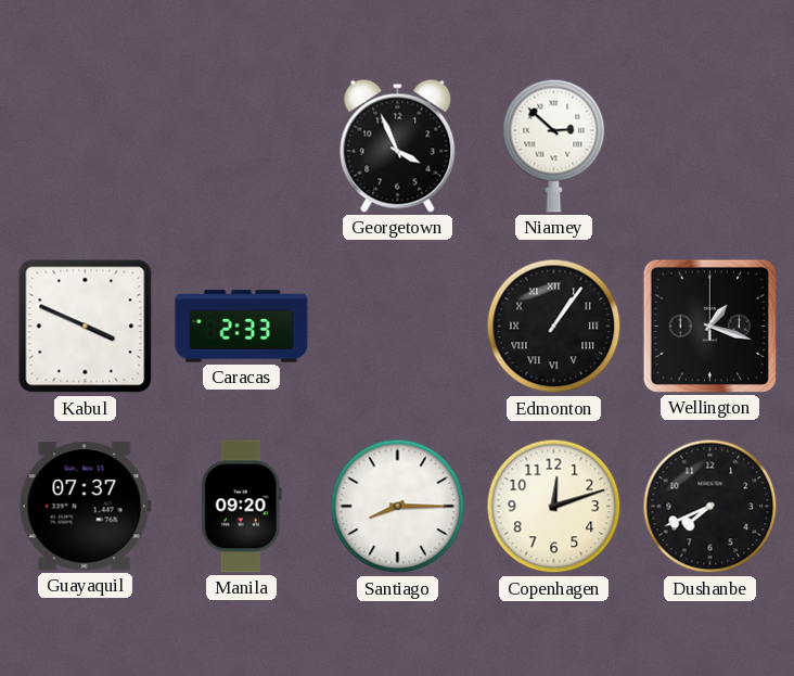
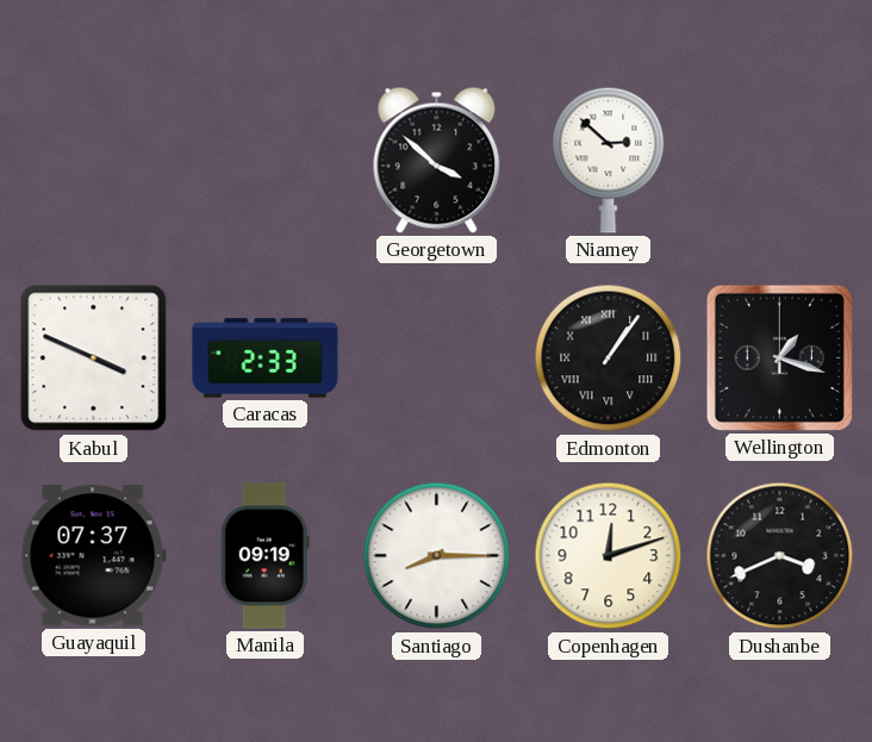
Georgetown: 3:56 -> 3:52 (437, 160)
Manila: 09:20 -> 09:19 (264, 556)
Dushanbe: 7:41 -> 3:41 (780, 556)
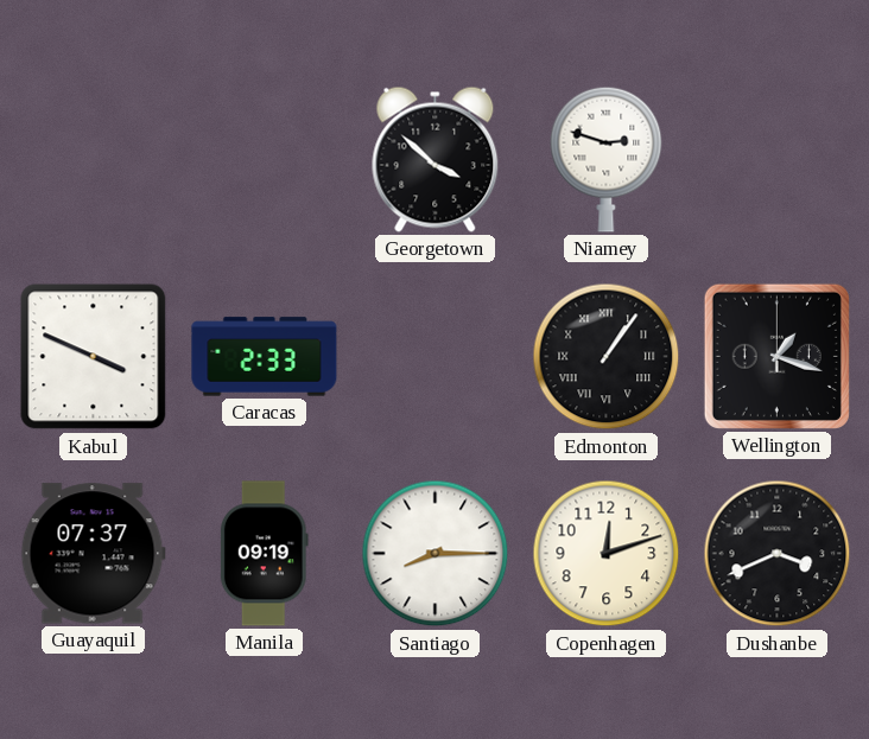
Niamey: 2:52 -> 2:48 (607, 159)
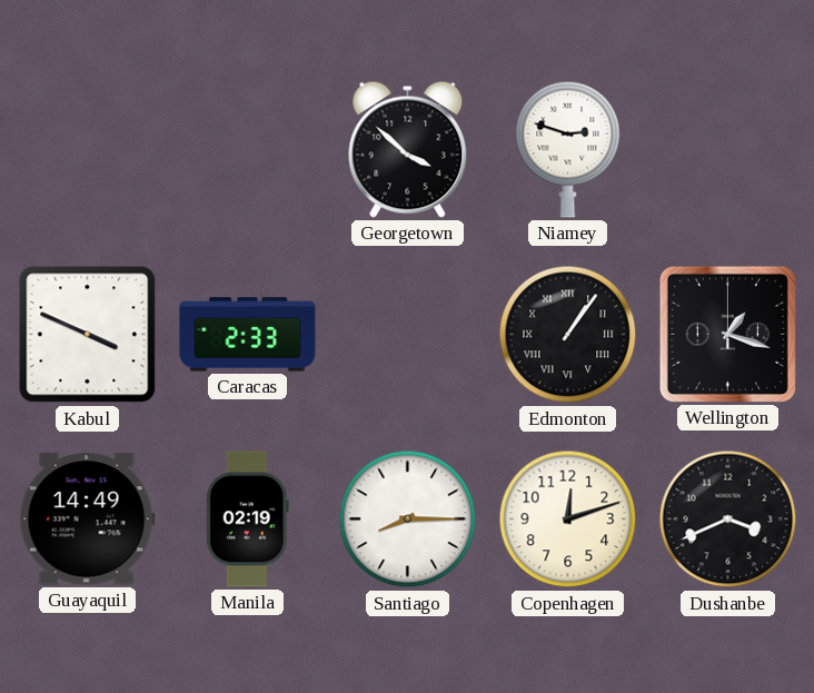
Guayaquil: 07:37 -> 14:49 (87, 519)
Manila: 09:19 -> 02:19 (247, 519)
